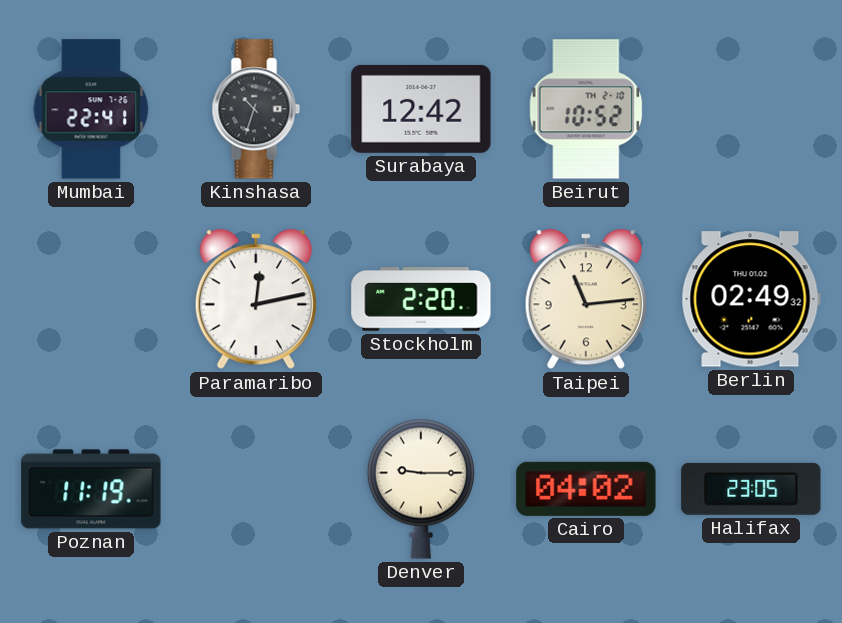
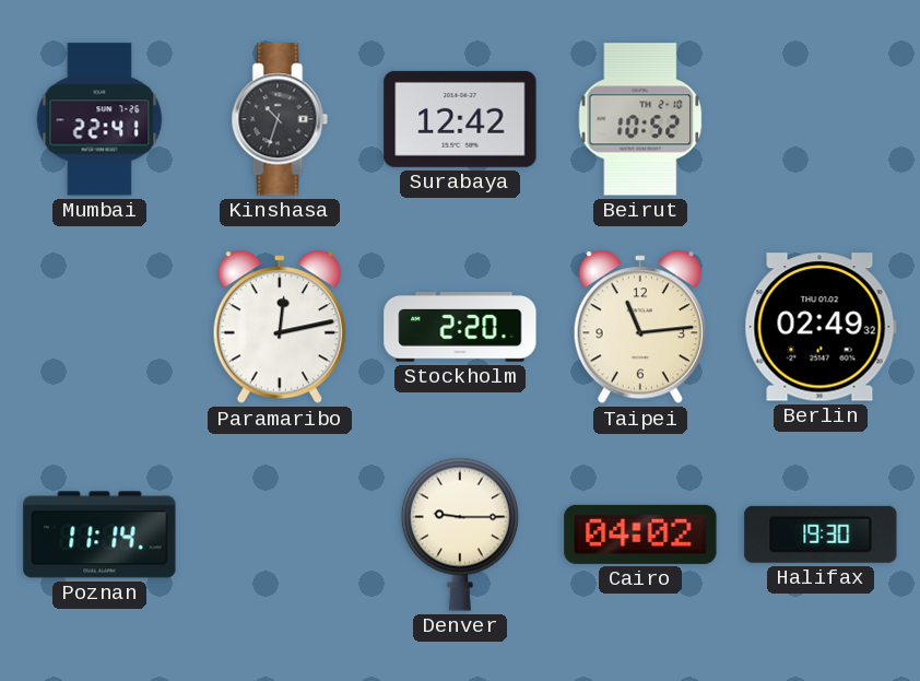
Poznan: 11:19 -> 11:14 (99, 535)
Halifax: 23:05 -> 19:30 (821, 535)
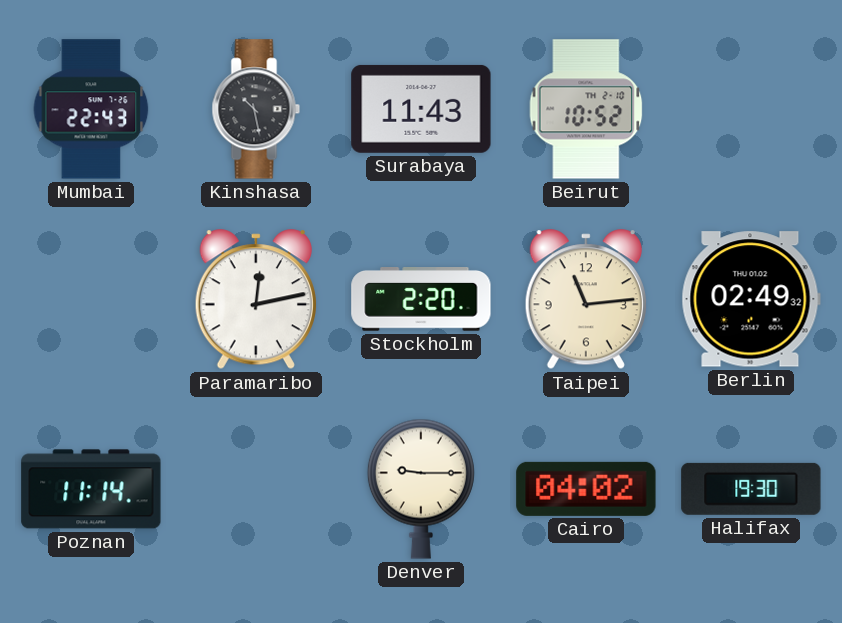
Mumbai: 22:41 -> 22:43 (91, 109)
Kinshasa: 10:33 -> 10:28 (256, 109)
Surabaya: 12:42 -> 11:43 (421, 109)
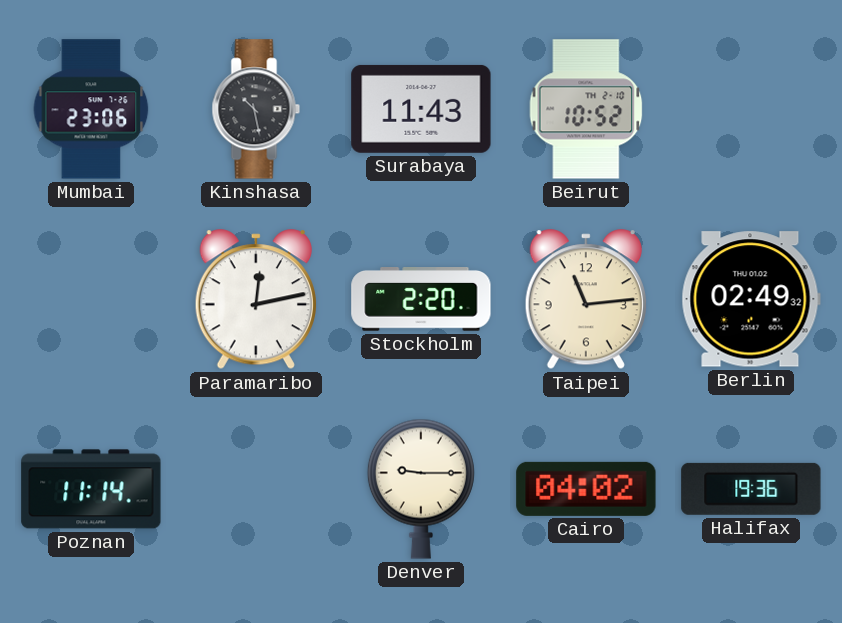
Mumbai: 22:43 -> 23:06 (91, 109)
Halifax: 19:30 -> 19:36 (751, 489)
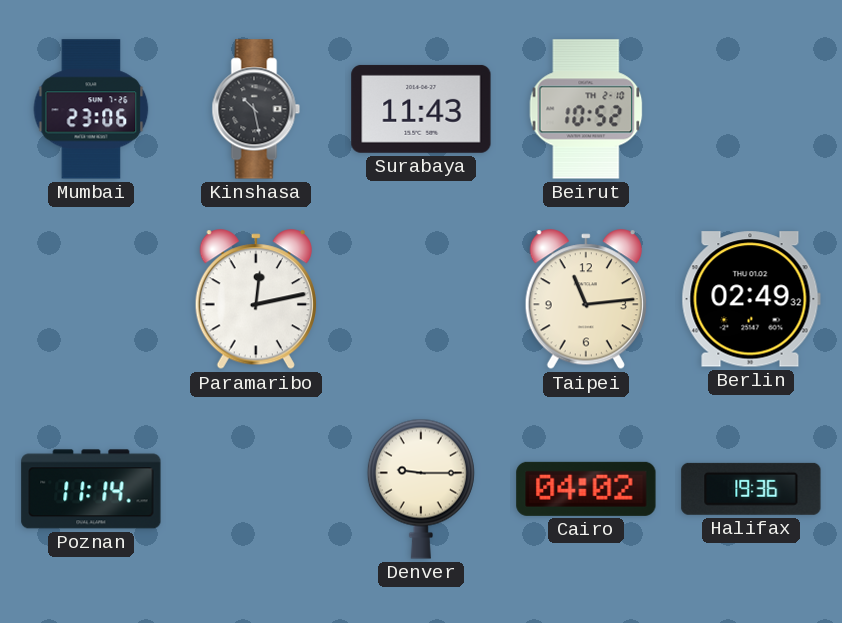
Stockholm: 2:20 -> none (421, 300)
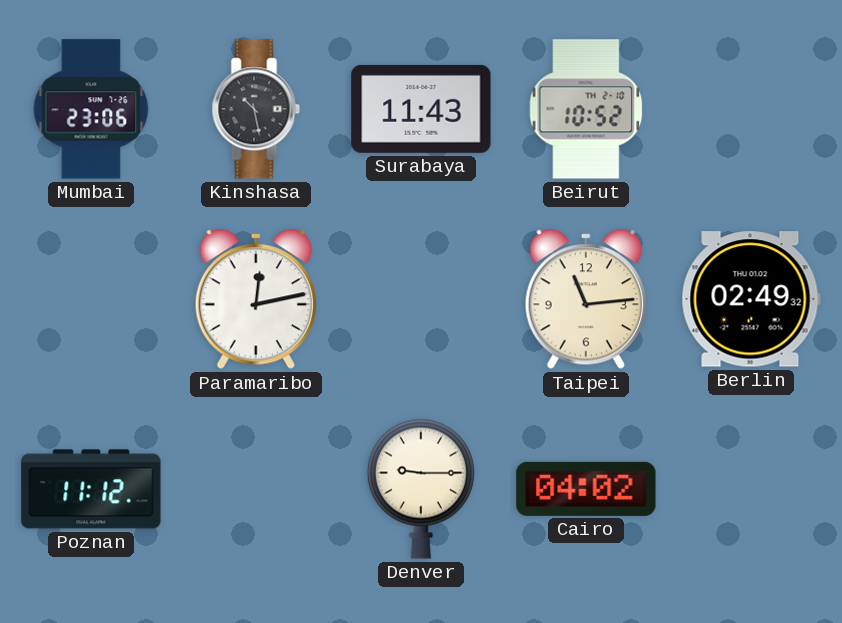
Poznan: 11:14 -> 11:12 (91, 489)
Halifax: 19:36 -> none (751, 489)
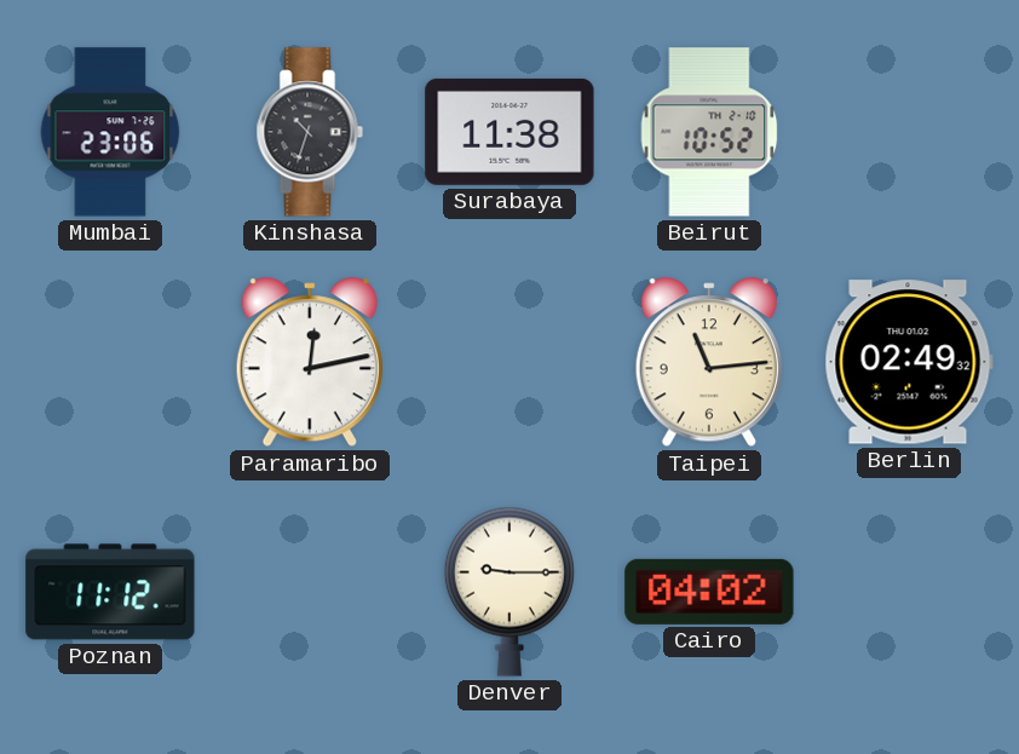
Kinshasa: 10:28 -> 10:33 (310, 132)
Surabaya: 11:43 -> 11:38 (509, 132)
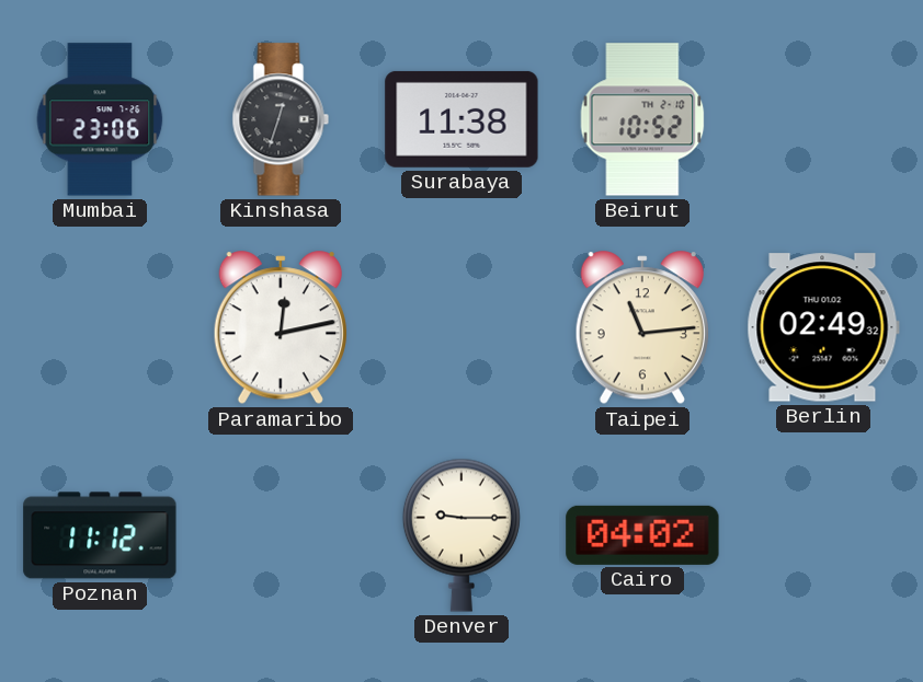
Kinshasa: 10:33 -> 12:33 (281, 119)
